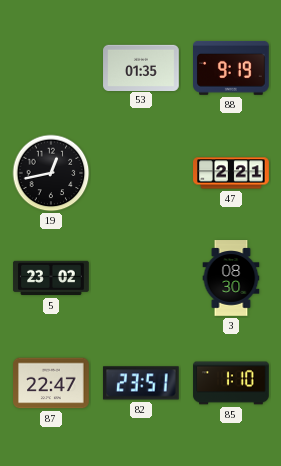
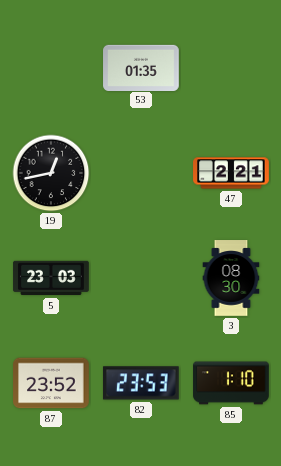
88: 9:19 -> none (232, 68)
5: 23:02 -> 23:03 (51, 278)
87: 22:47 -> 23:52 (51, 383)
82: 23:51 -> 23:53 (141, 383)
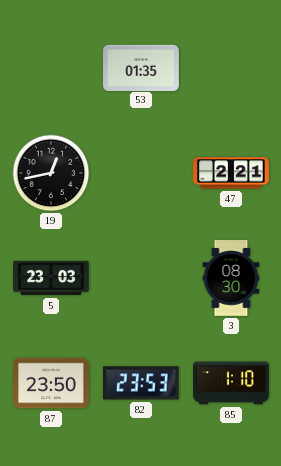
87: 23:52 -> 23:50 (51, 383)
